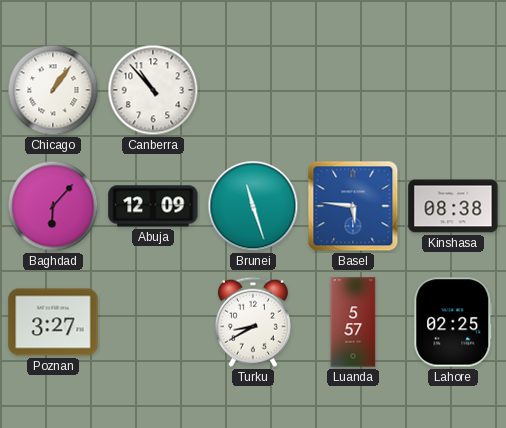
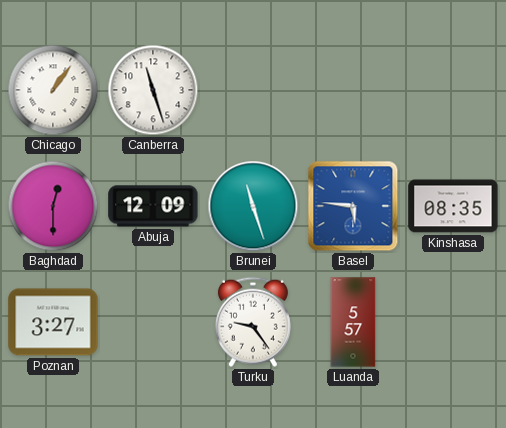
Canberra: 10:53 -> 11:27 (153, 90)
Baghdad: 6:07 -> 12:30 (53, 206)
Kinshasa: 08:38 -> 08:35 (453, 206)
Turku: 8:40 -> 9:24 (253, 322)
Lahore: 02:25 -> none (453, 322)
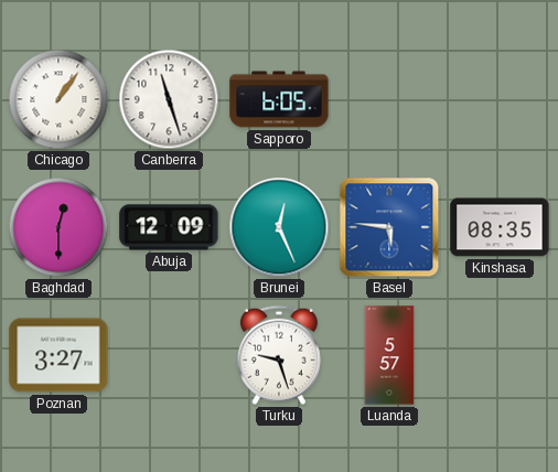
Sapporo: none -> 6:05 (279, 99)
Brunei: 11:27 -> 12:26 (279, 227)
Turku: 9:24 -> 9:27 (279, 355)
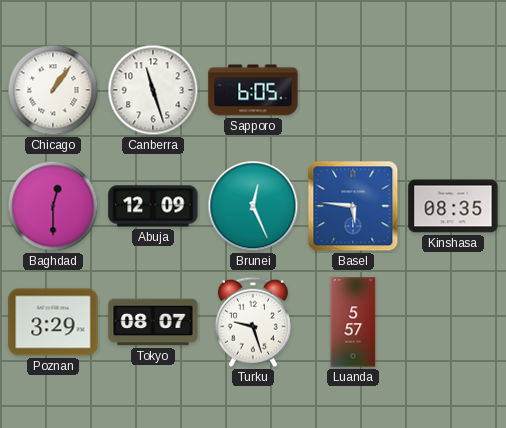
Poznan: 3:27 -> 3:29 (53, 322)
Tokyo: none -> 08:07 (153, 322)
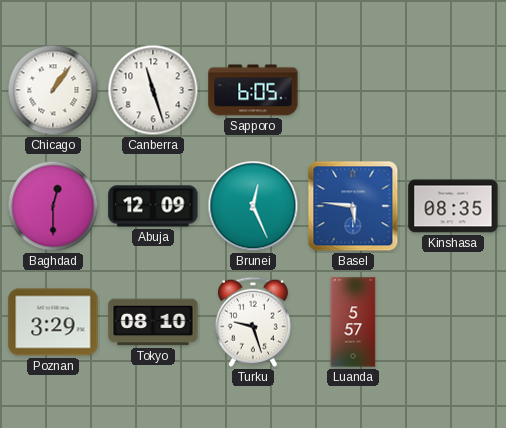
Tokyo: 08:07 -> 08:10 (153, 322)
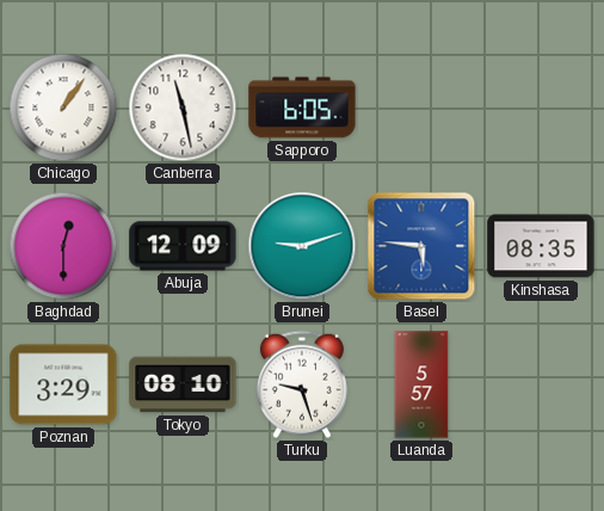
Canberra: 11:27 -> 11:28 (183, 107)
Brunei: 12:26 -> 9:12 (302, 246)
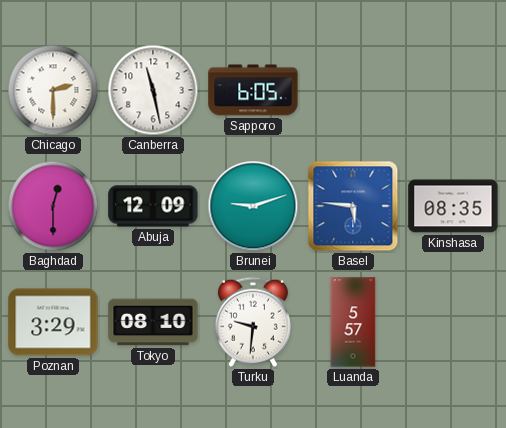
Chicago: 1:06 -> 2:30 (53, 90)
Turku: 9:27 -> 9:31 (253, 322)
